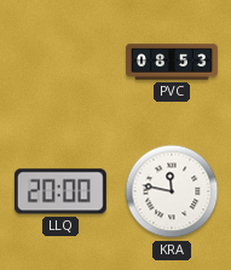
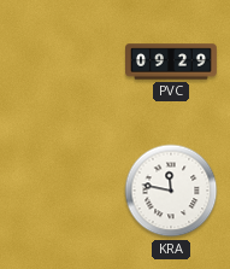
PVC: 08:53 -> 09:29 (172, 62)
LLQ: 20:00 -> none (60, 191)
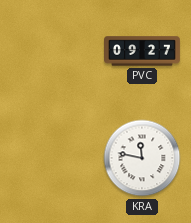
PVC: 09:29 -> 09:27 (143, 51)
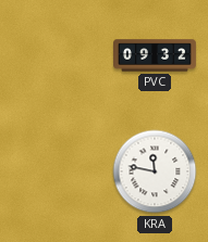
PVC: 09:27 -> 09:32 (156, 55)
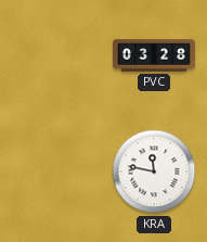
PVC: 09:32 -> 03:28 (155, 55)
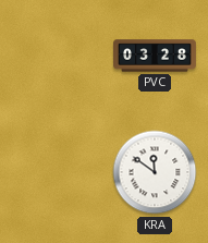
KRA: 11:47 -> 11:51 (155, 172)
